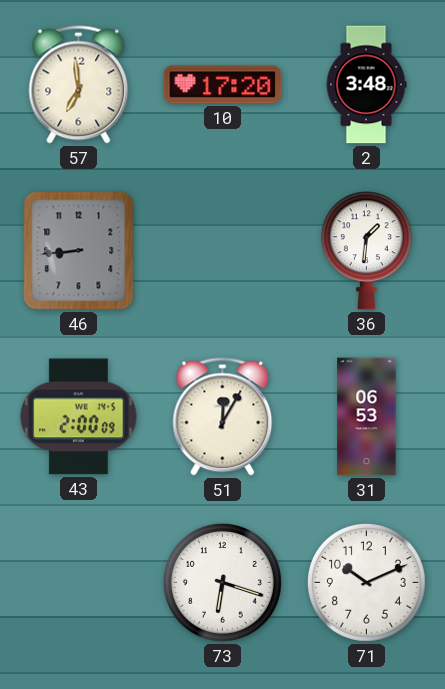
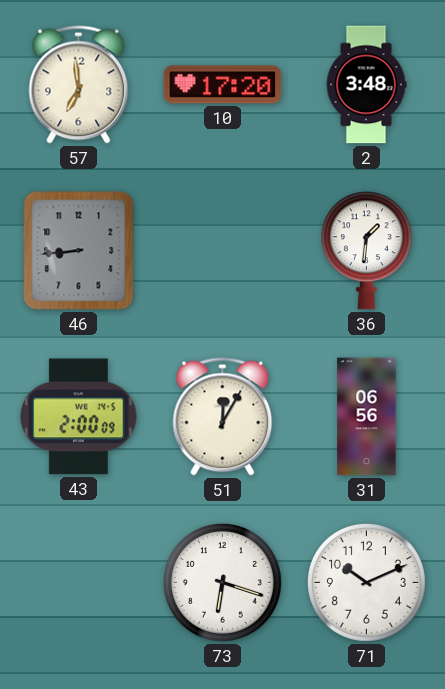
31: 06:53 -> 06:56 (367, 417)
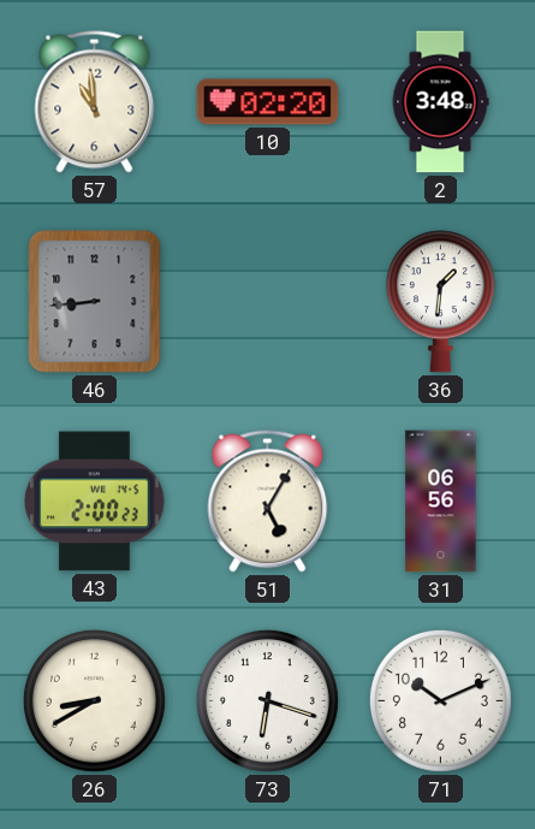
57: 6:59 -> 10:59 (95, 102)
10: 17:20 -> 02:20 (268, 102)
43: 2:00:09 -> 2:00:23 (95, 502)
51: 12:05 -> 5:05 (268, 502)
26: none -> 8:40 (94, 700)
